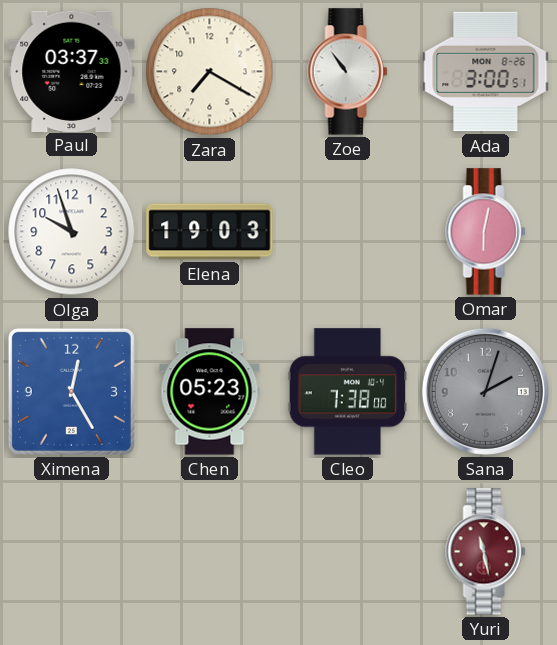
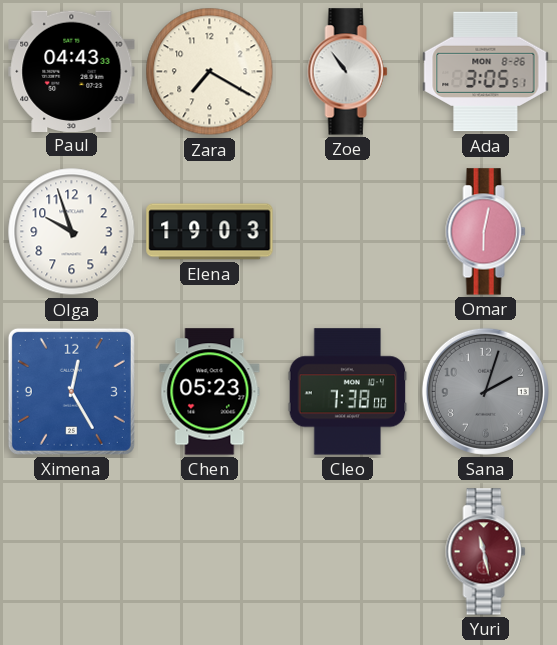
Paul: 03:37 -> 04:43 (72, 71)
Ada: 3:00 -> 3:05 (486, 72)
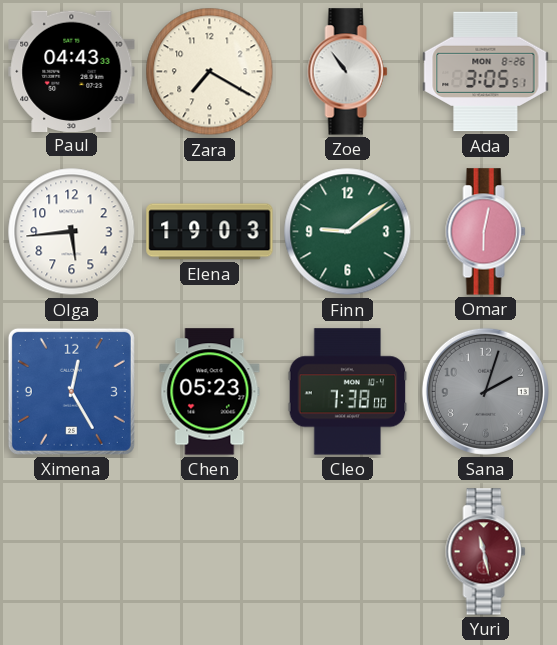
Olga: 9:57 -> 5:44 (72, 232)
Finn: none -> 9:09 (348, 232)
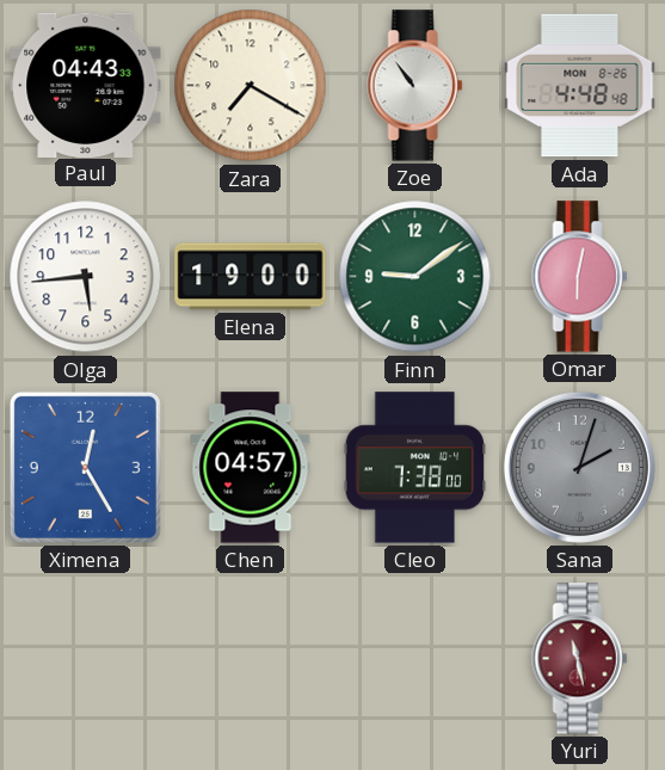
Ada: 3:05 -> 4:48 (580, 86)
Elena: 19:03 -> 19:00 (251, 277)
Chen: 05:23 -> 04:57 (251, 468)
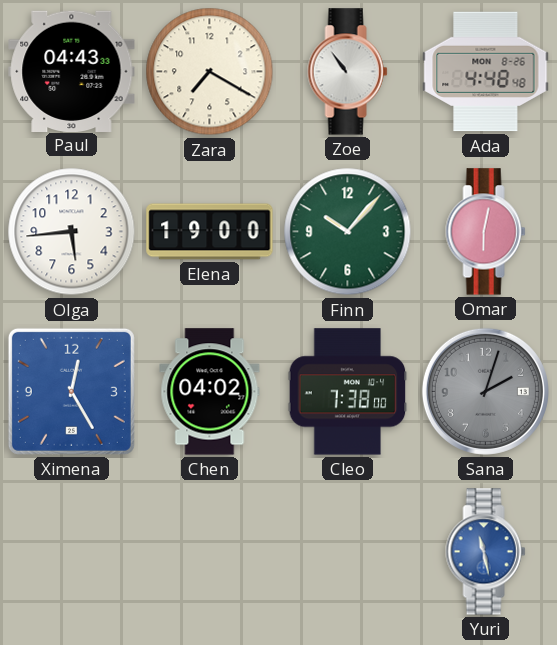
Finn: 9:09 -> 10:07 (348, 232)
Chen: 04:57 -> 04:02 (210, 392)
Yuri dial: burgundy -> blue (486, 552)
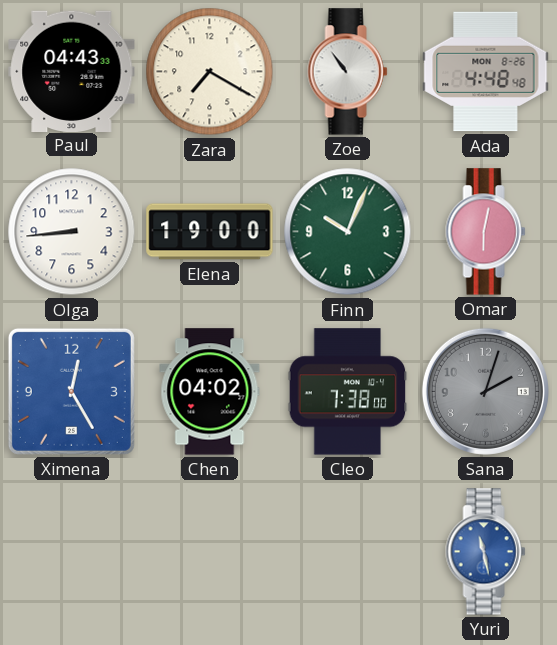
Olga: 5:44 -> 8:44 (72, 232)
Finn: 10:07 -> 10:04 (348, 232)
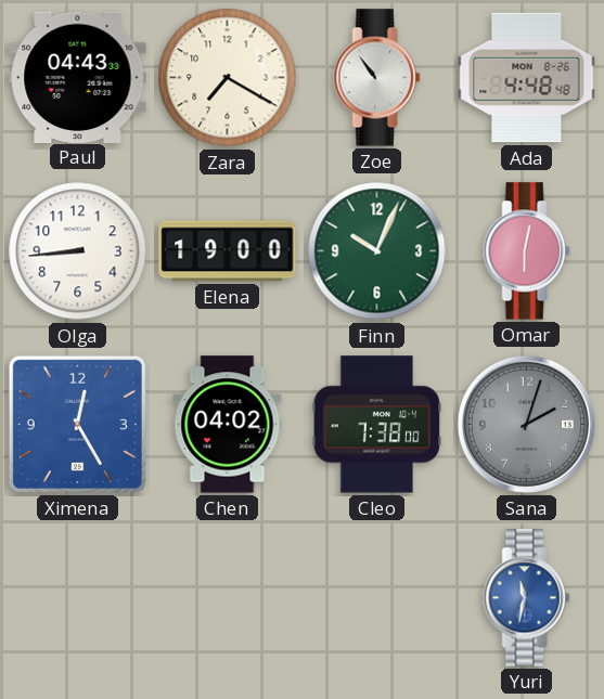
Yuri: 11:28 -> 11:32 (527, 598)
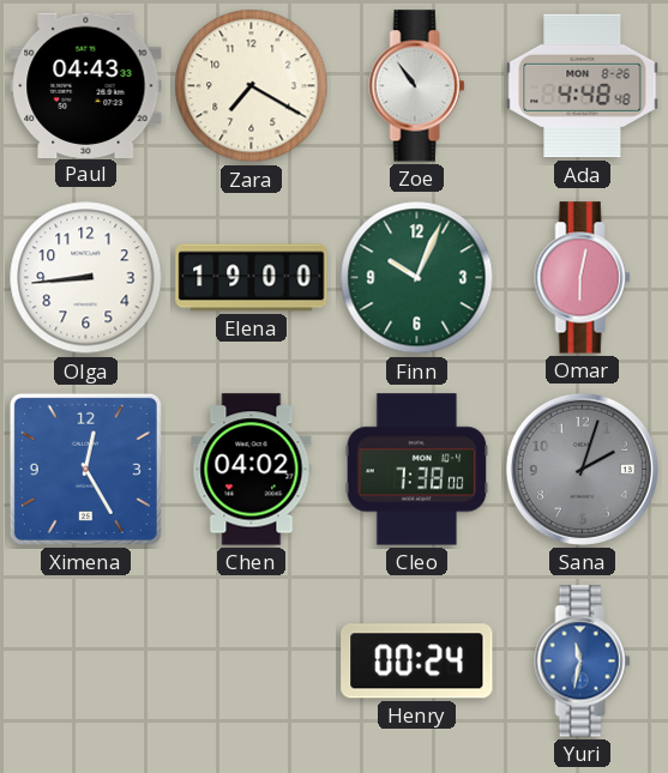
Henry: none -> 00:24 (417, 662)
